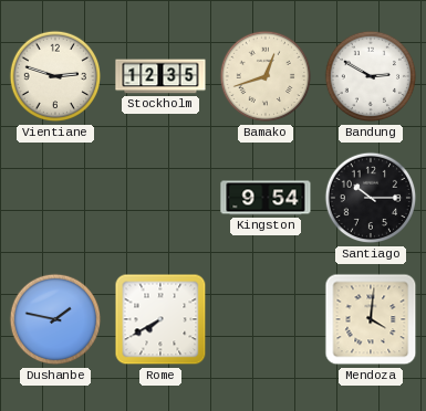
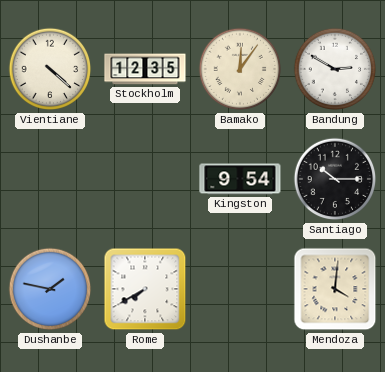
Vientiane: 2:48 -> 4:22 (50, 69)
Bamako: 12:42 -> 12:06 (240, 69)
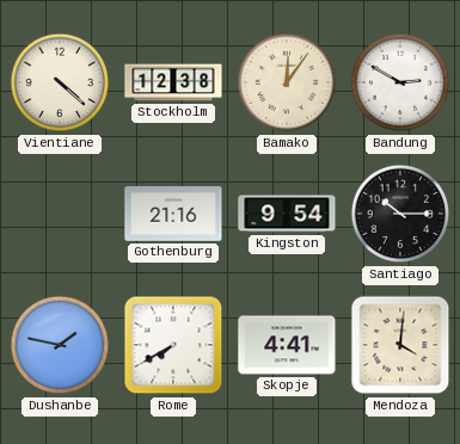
Stockholm: 12:35 -> 12:38 (173, 82)
Gothenburg: none -> 21:16 (173, 215)
Skopje: none -> 4:41 (287, 345)
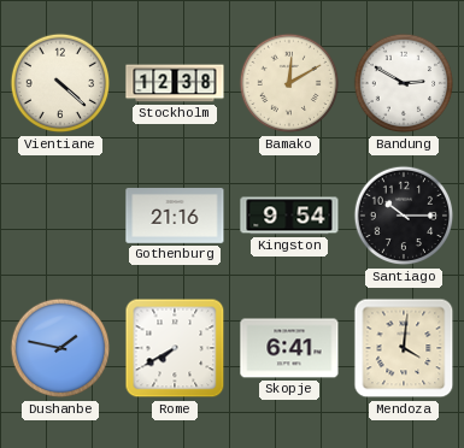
Bamako: 12:06 -> 12:10 (289, 83)
Skopje: 4:41 -> 6:41 (289, 348)
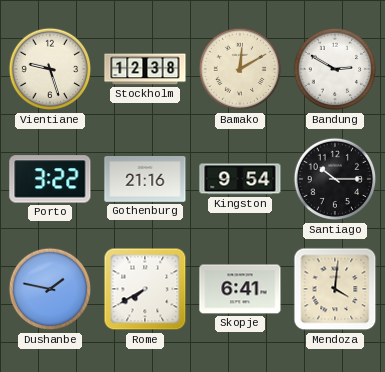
Vientiane: 4:22 -> 9:27 (50, 69)
Porto: none -> 3:22 (50, 179)
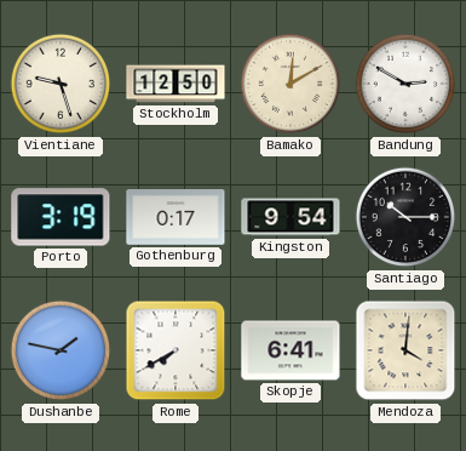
Stockholm: 12:38 -> 12:50 (176, 84)
Porto: 3:22 -> 3:19 (61, 217)
Gothenburg: 21:16 -> 0:17 (176, 218)
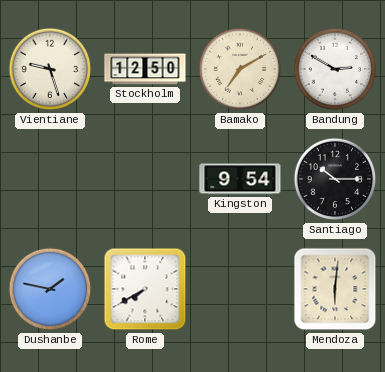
Bamako: 12:10 -> 7:10 (240, 69)
Porto: 3:19 -> none (61, 217)
Gothenburg: 0:17 -> none (176, 218)
Skopje: 6:41 -> none (290, 350)
Mendoza: 4:01 -> 6:01 (335, 289)
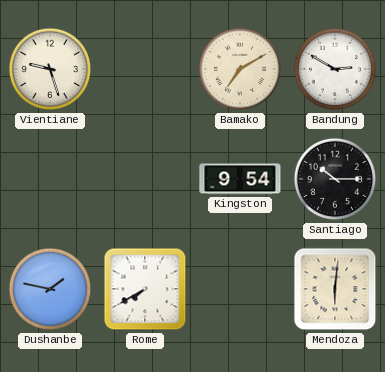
Stockholm: 12:50 -> none (145, 69)
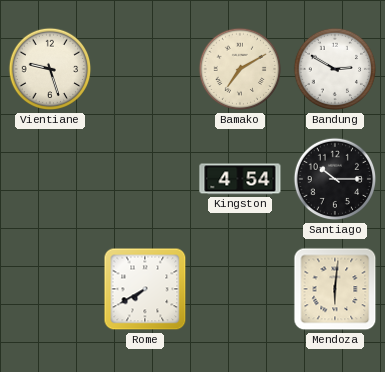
Kingston: 9:54 -> 4:54 (240, 179)
Dushanbe: 1:47 -> none (50, 289)
